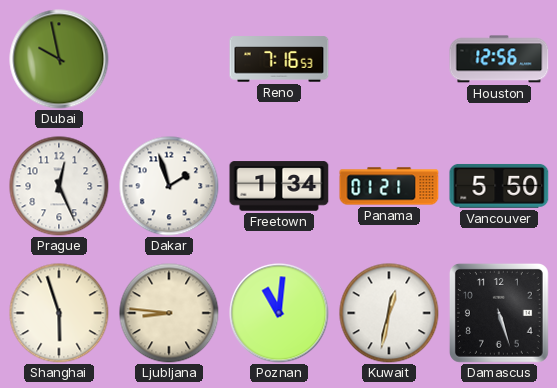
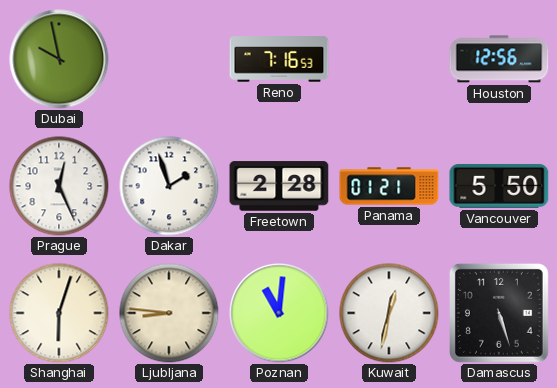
Freetown: 1:34 -> 2:28 (279, 186)
Shanghai: 5:57 -> 6:03 (59, 313)
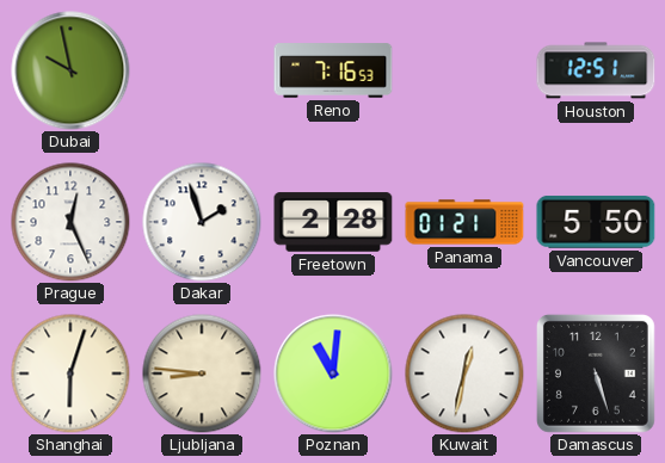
Houston: 12:56 -> 12:51 (596, 70)
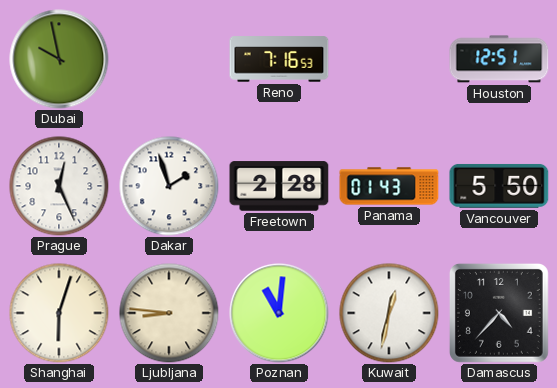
Panama: 01:21 -> 01:43 (389, 186)
Damascus: 5:27 -> 4:37 (499, 313)
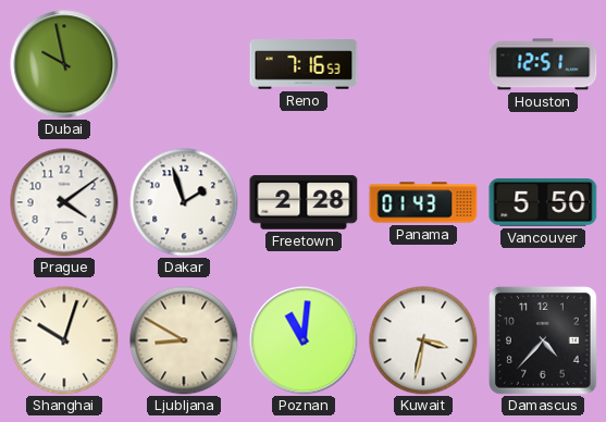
Prague: 12:26 -> 4:09 (64, 202)
Shanghai: 6:03 -> 10:03 (64, 340)
Ljubljana: 8:46 -> 8:50 (184, 340)
Kuwait: 12:32 -> 3:32 (423, 340)
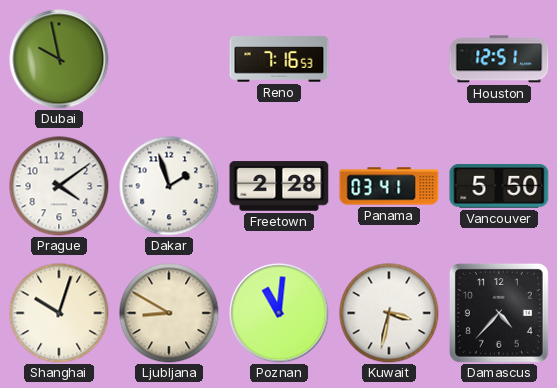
Panama: 01:43 -> 03:41 (389, 186)
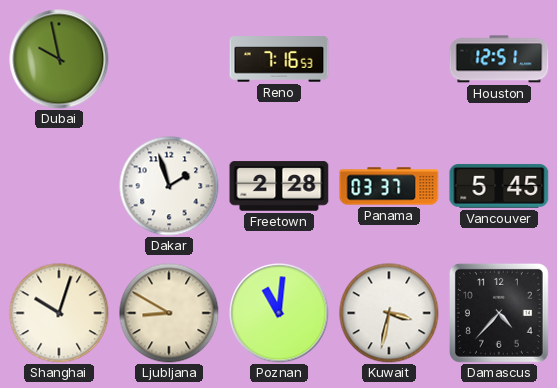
Prague: 4:09 -> none (59, 186)
Panama: 03:41 -> 03:37 (389, 186)
Vancouver: 5:50 -> 5:45 (499, 186)
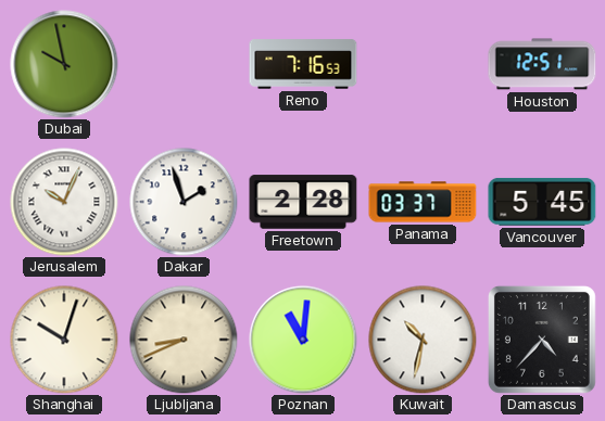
Jerusalem: none -> 10:04 (64, 202)
Ljubljana: 8:50 -> 8:41 (184, 340)
Kuwait: 3:32 -> 10:32 (423, 340)
